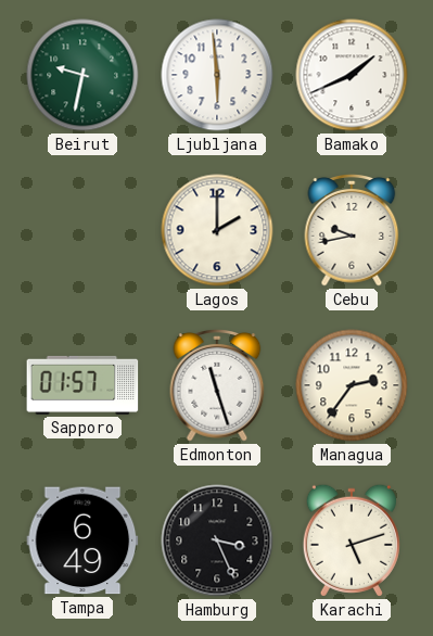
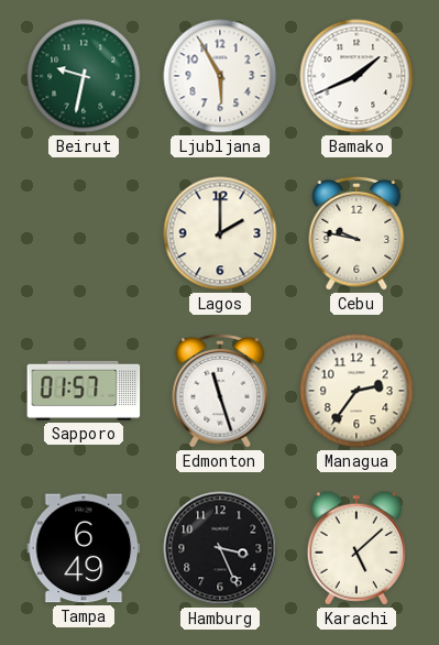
Ljubljana: 5:59 -> 5:55 (220, 76)
Cebu: 9:43 -> 9:47 (356, 234)
Karachi: 5:12 -> 5:08 (356, 548)
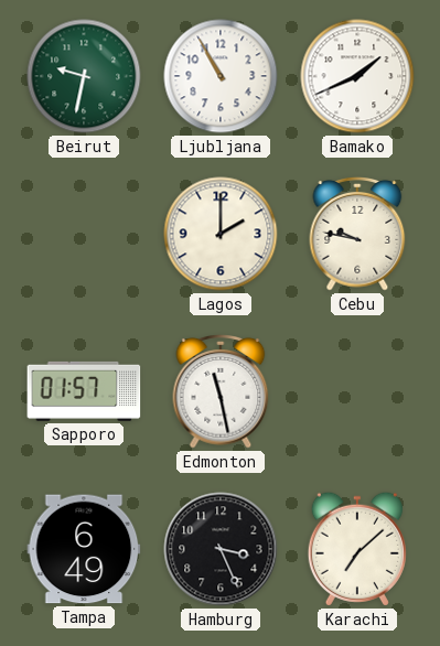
Ljubljana: 5:55 -> 10:55 (221, 76)
Edmonton: 11:27 -> 11:28 (221, 392)
Managua: 2:36 -> none (356, 391)
Karachi: 5:08 -> 7:08 (357, 549)
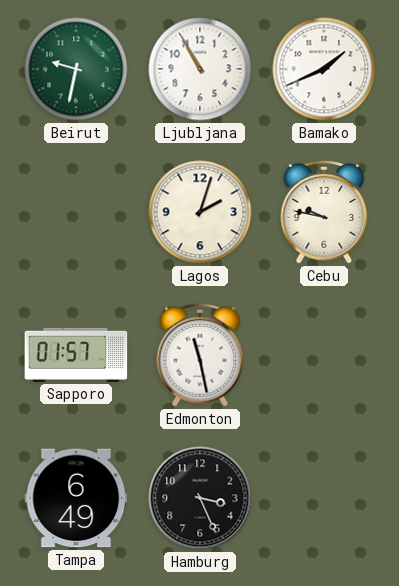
Lagos: 2:00 -> 2:03 (200, 212)
Karachi: 7:08 -> none (357, 549)
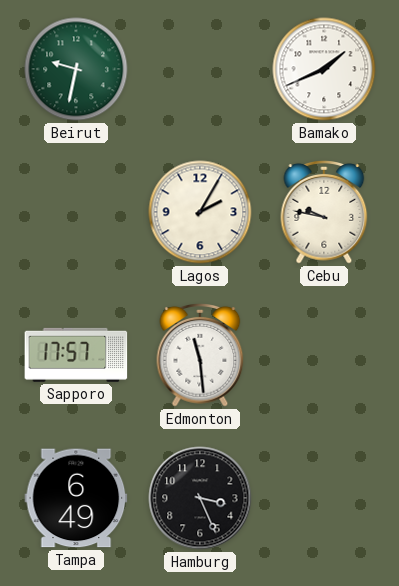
Ljubljana: 10:55 -> none (200, 69)
Lagos: 2:03 -> 2:05 (200, 212)
Sapporo: 01:57 -> 17:57 (76, 355)
Edmonton: 11:28 -> 11:29 (200, 356)
